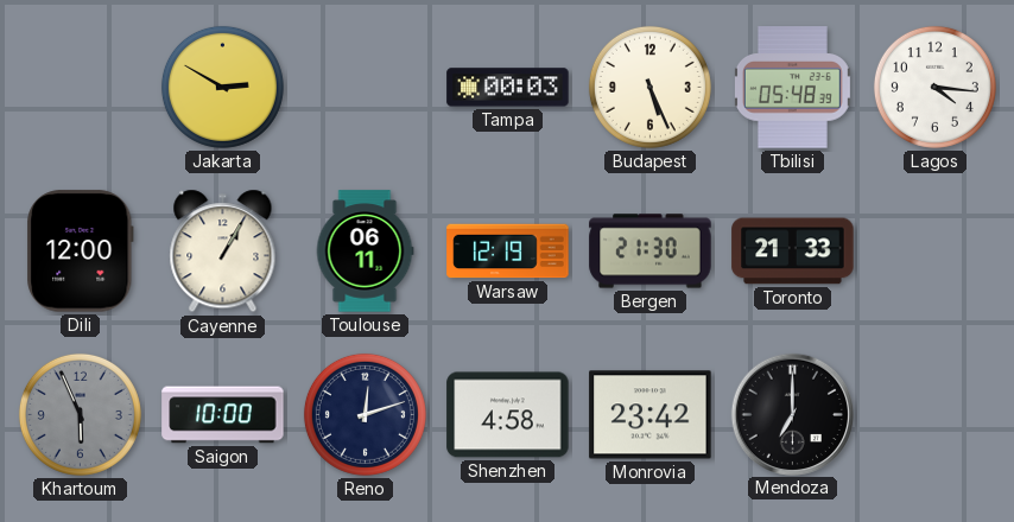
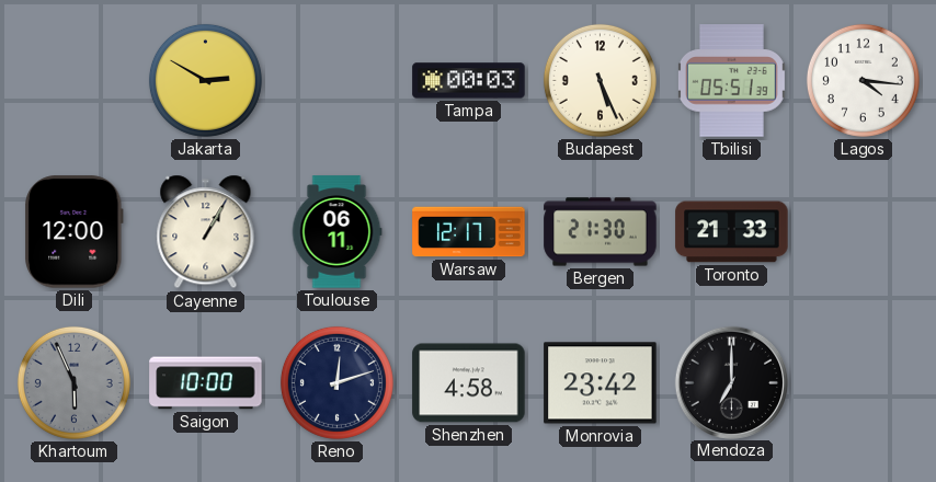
Tbilisi: 05:48 -> 05:51 (731, 81)
Warsaw: 12:19 -> 12:17 (469, 232)
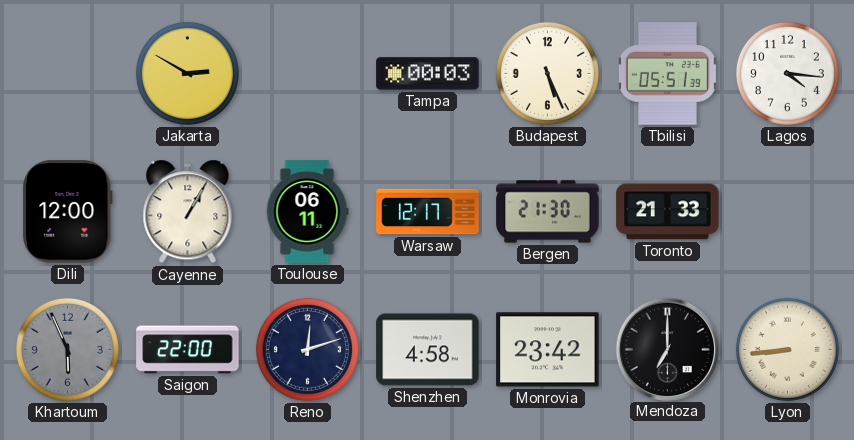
Saigon: 10:00 -> 22:00 (188, 350)
Lyon: none -> 8:44 (787, 349)
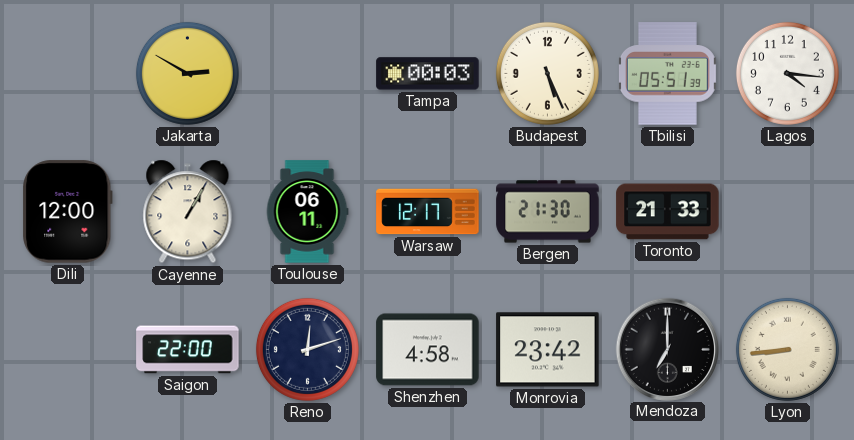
Khartoum: 5:56 -> none (67, 349)
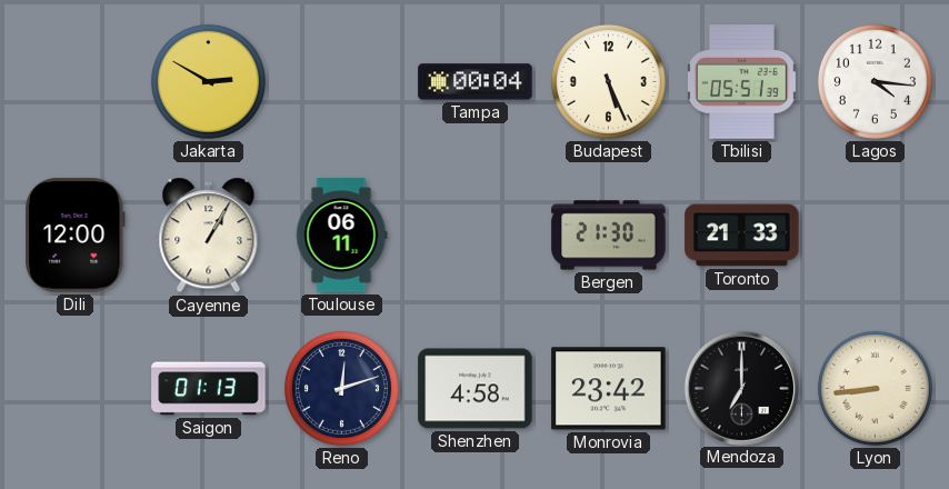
Tampa: 00:03 -> 00:04 (476, 82)
Warsaw: 12:17 -> none (428, 212)
Saigon: 22:00 -> 01:13 (209, 389)
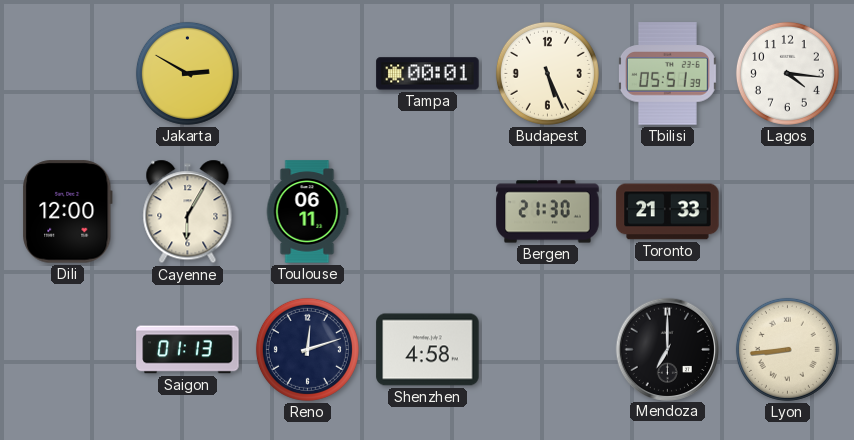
Tampa: 00:04 -> 00:01 (428, 74)
Cayenne: 1:05 -> 6:05 (188, 212)
Monrovia: 23:42 -> none (609, 389)
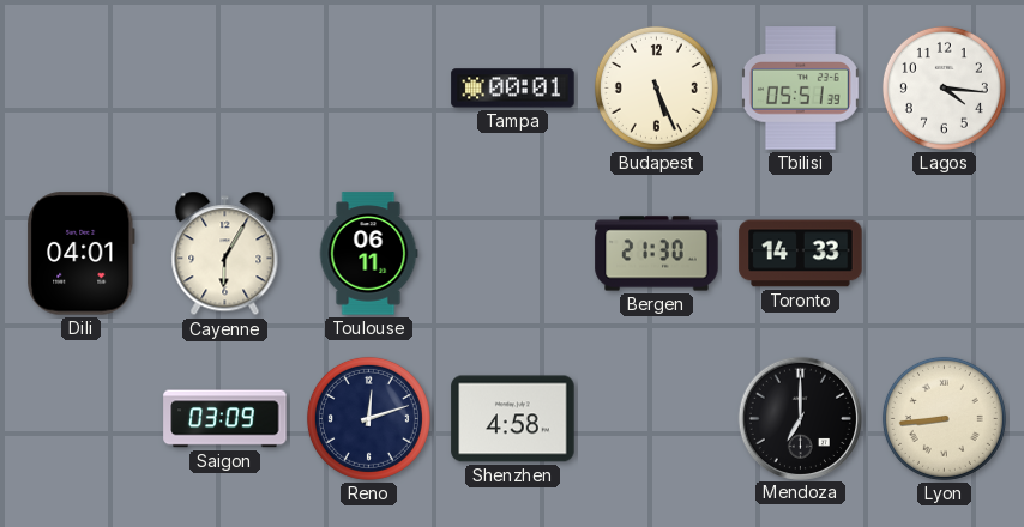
Jakarta: 2:50 -> none (187, 73)
Dili: 12:00 -> 04:01 (82, 254)
Toronto: 21:33 -> 14:33 (801, 254)
Saigon: 01:13 -> 03:09 (225, 419)
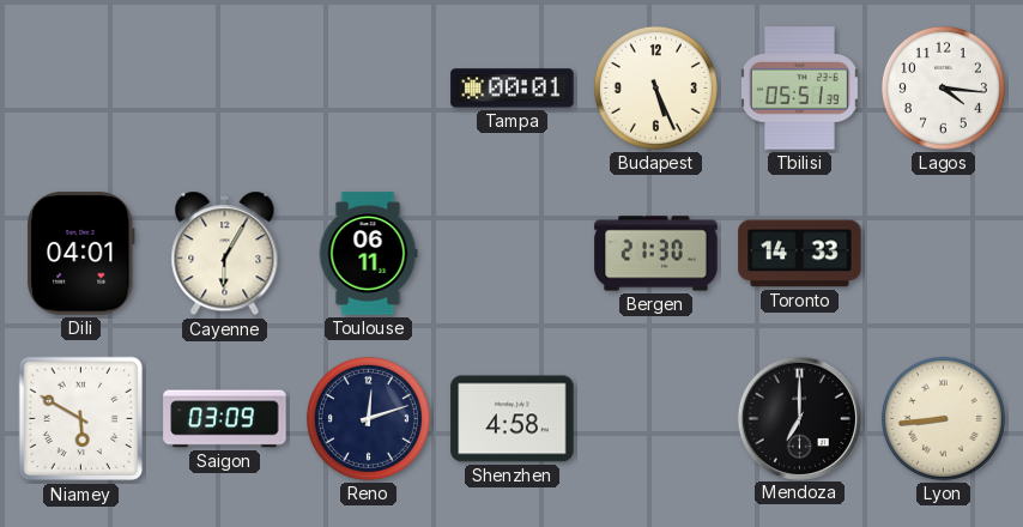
Niamey: none -> 5:50 (81, 419)
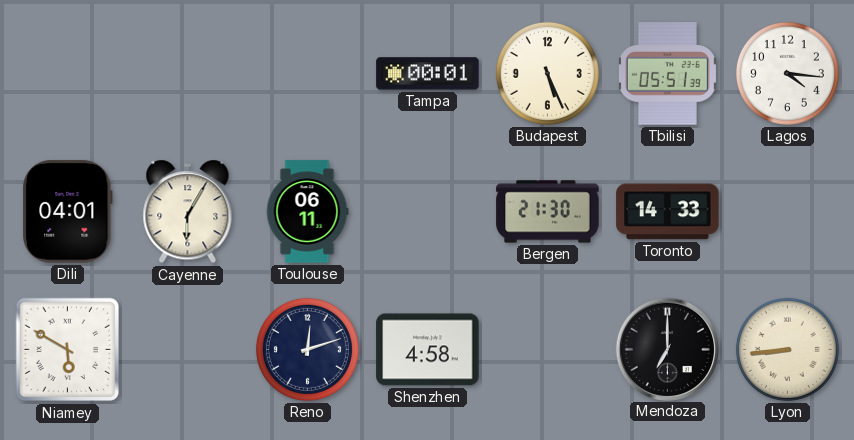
Saigon: 03:09 -> none (225, 419)
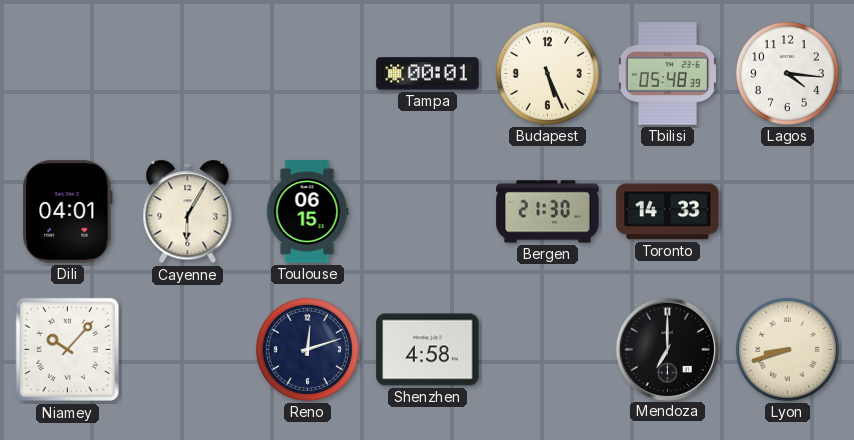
Tbilisi: 05:51 -> 05:48 (667, 74)
Toulouse: 06:11 -> 06:15 (307, 212)
Niamey: 5:50 -> 10:07 (68, 350)
Lyon: 8:44 -> 8:42 (787, 349)
